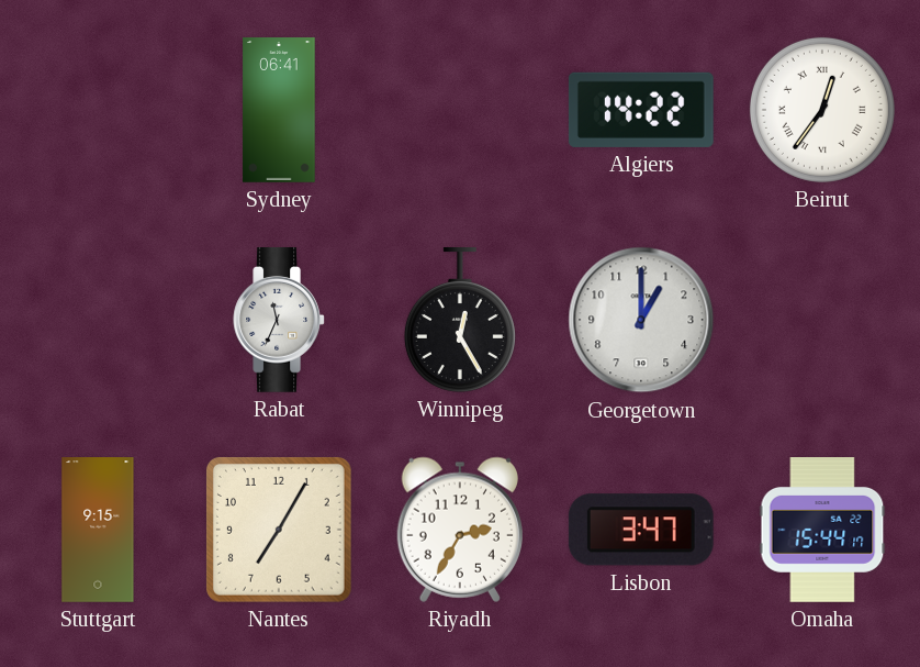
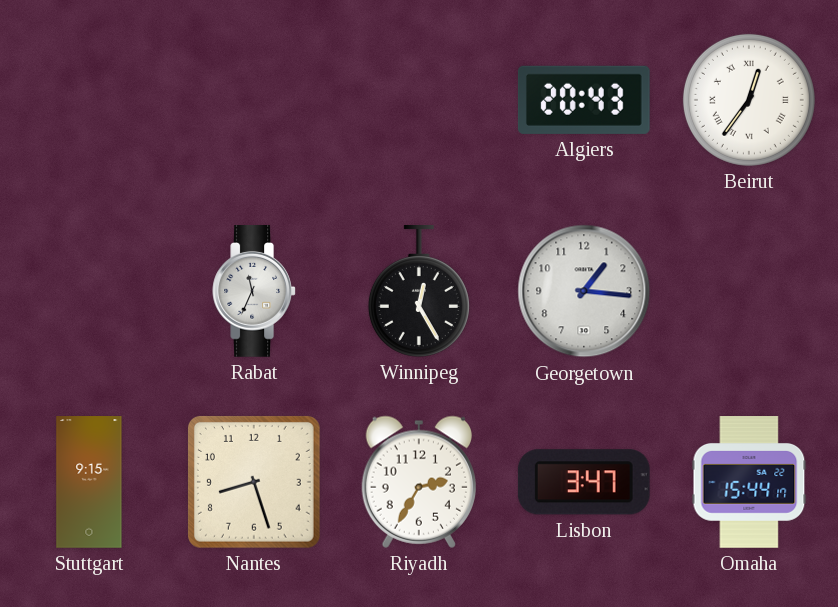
Sydney: 06:41 -> none (279, 110)
Algiers: 14:22 -> 20:43 (584, 100)
Georgetown: 1:00 -> 1:16 (584, 291)
Nantes: 7:05 -> 8:27 (254, 482)
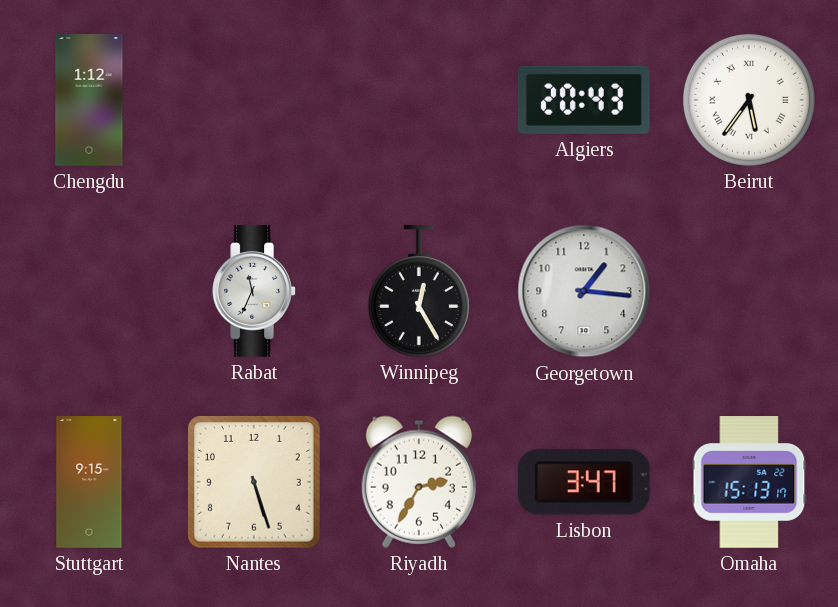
Chengdu: none -> 1:12 (89, 100)
Beirut: 12:36 -> 5:36 (749, 100)
Nantes: 8:27 -> 5:27 (254, 482)
Omaha: 15:44 -> 15:13 (749, 482)
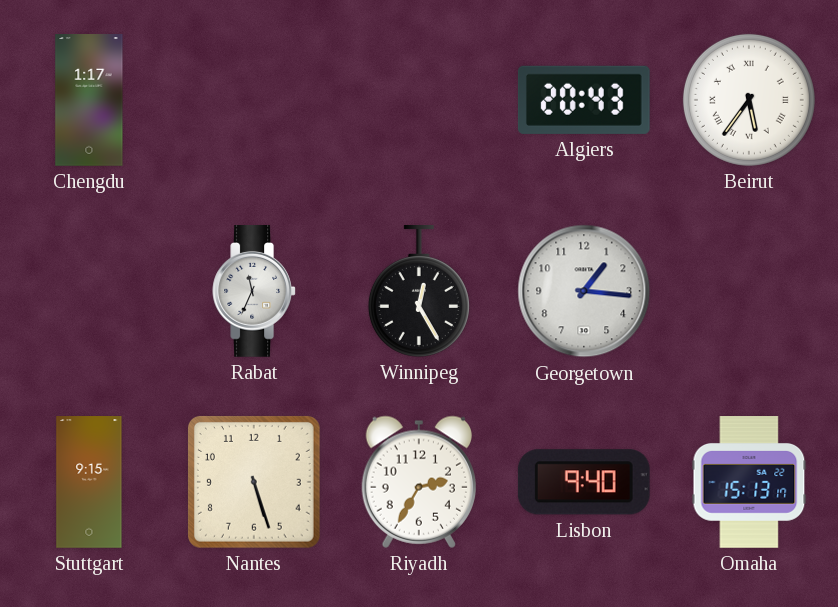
Chengdu: 1:12 -> 1:17 (89, 100)
Lisbon: 3:47 -> 9:40 (584, 482)
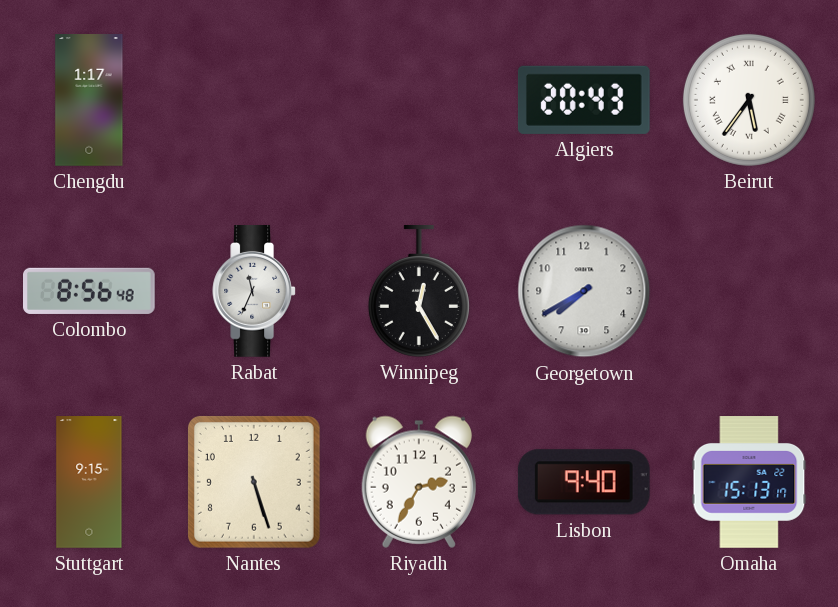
Colombo: none -> 8:56 (90, 291)
Georgetown: 1:16 -> 7:40 (584, 291)
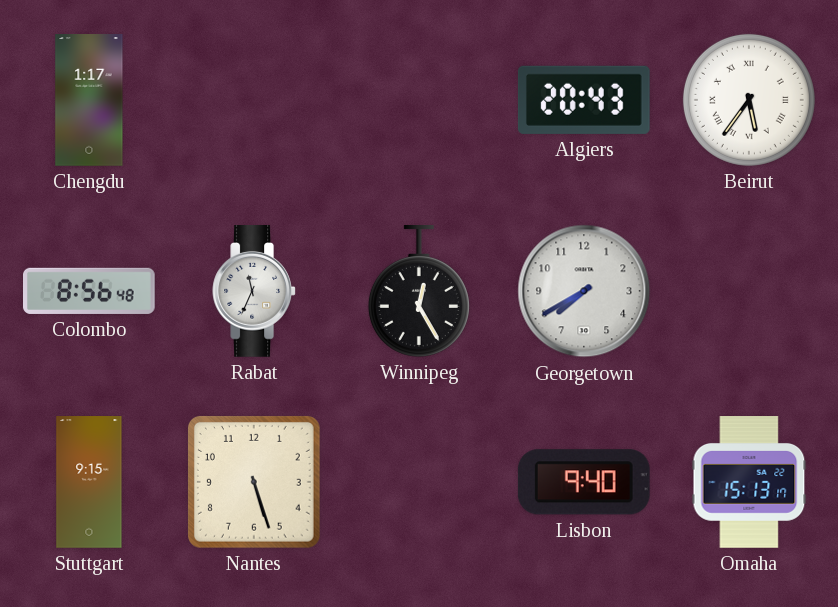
Riyadh: 2:35 -> none (418, 482)
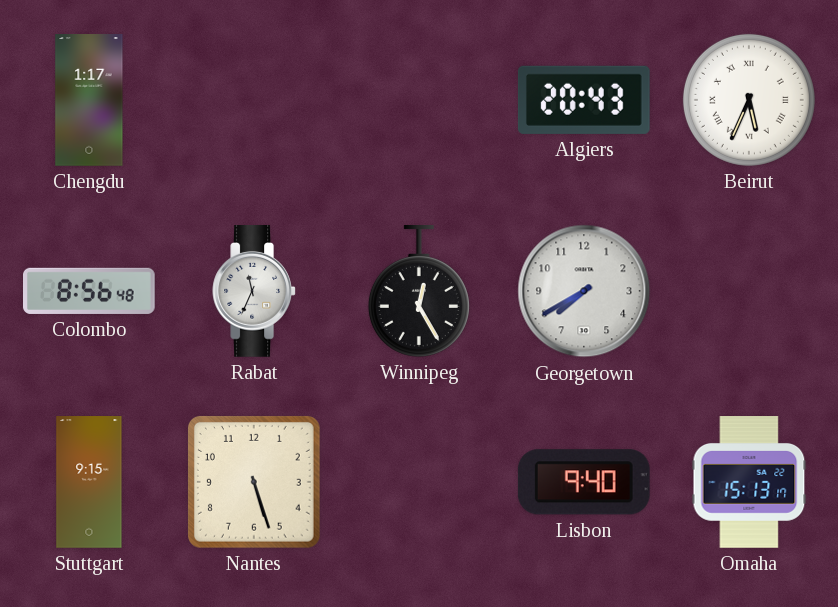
Beirut: 5:36 -> 5:34 (749, 100)
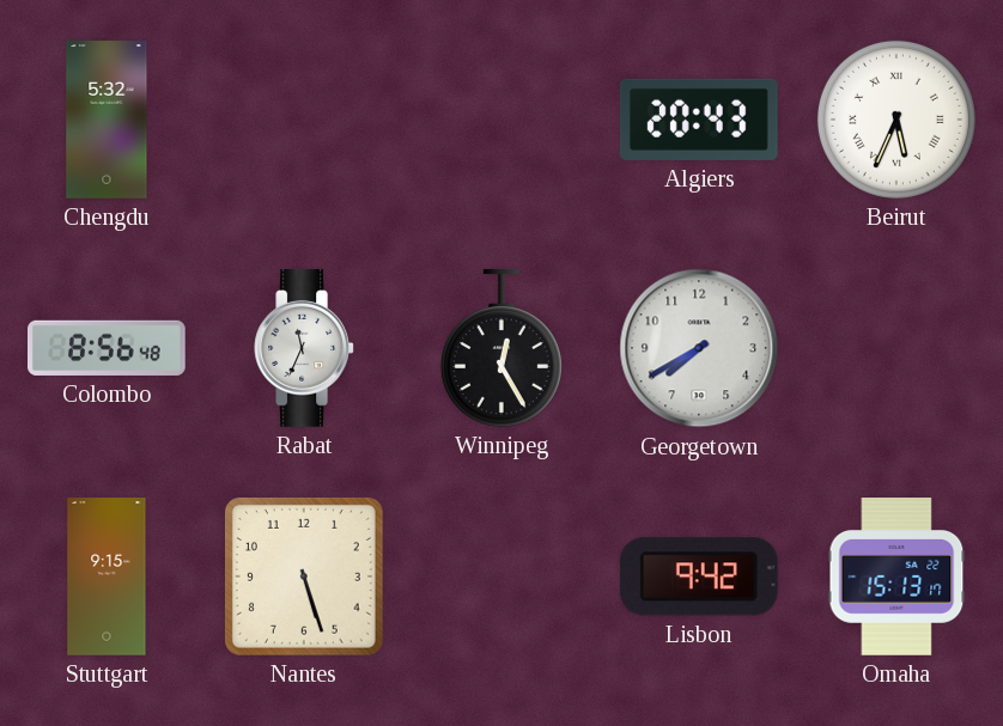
Chengdu: 1:17 -> 5:32 (107, 120)
Lisbon: 9:40 -> 9:42 (699, 576)
